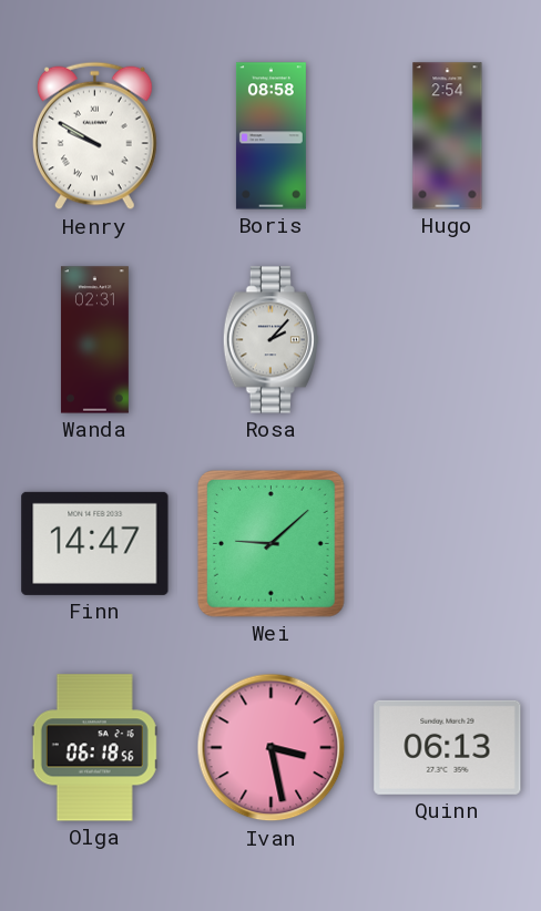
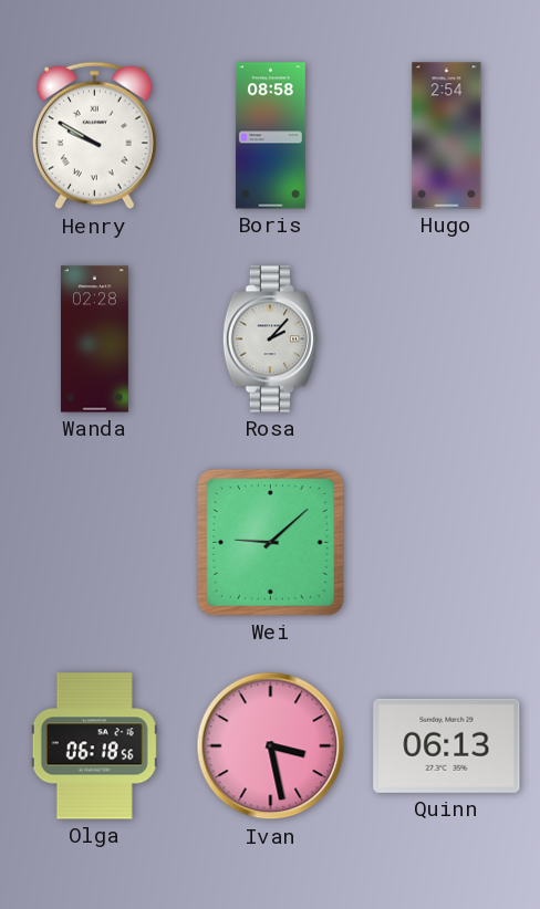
Wanda: 02:31 -> 02:28 (94, 339)
Finn: 14:47 -> none (95, 543)
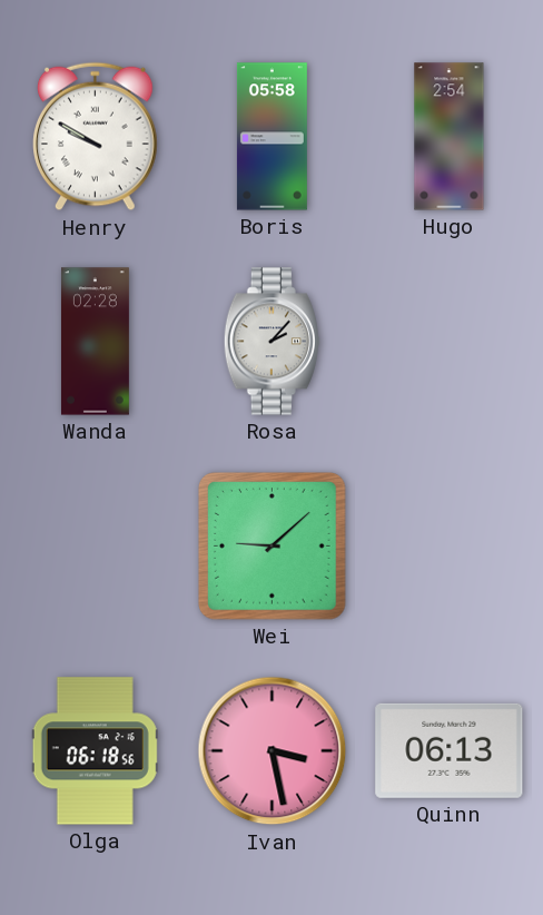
Boris: 08:58 -> 05:58 (271, 137)
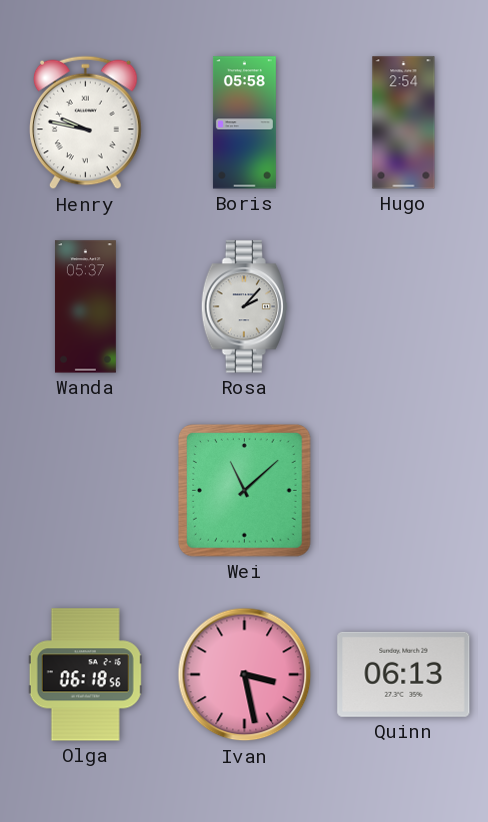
Henry: 9:50 -> 9:47 (86, 123)
Wanda: 02:28 -> 05:37 (85, 307)
Wei: 9:08 -> 11:08 (245, 491)
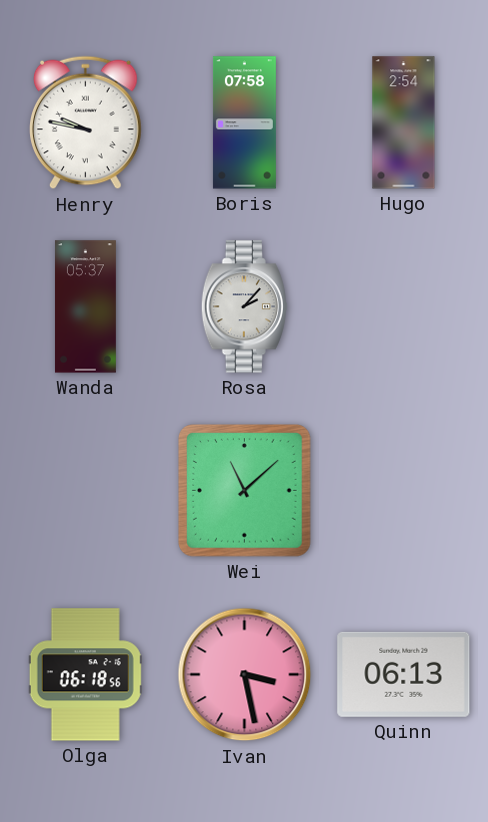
Boris: 05:58 -> 07:58 (244, 123)
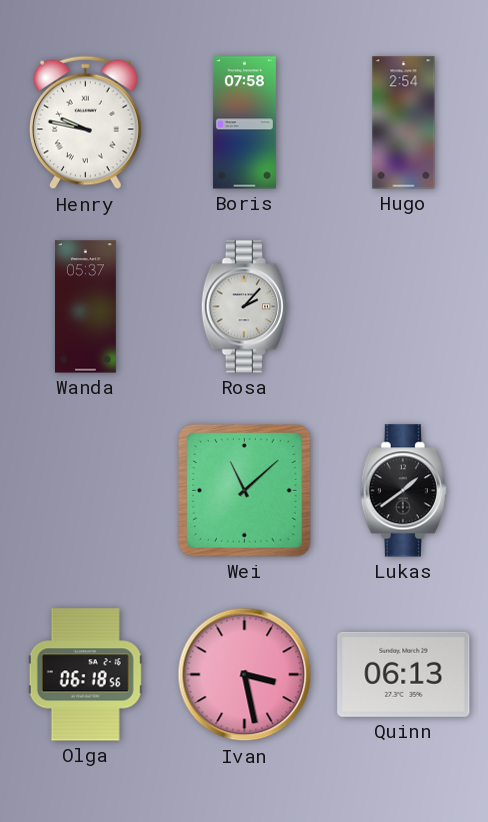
Lukas: none -> 1:39 (403, 491)
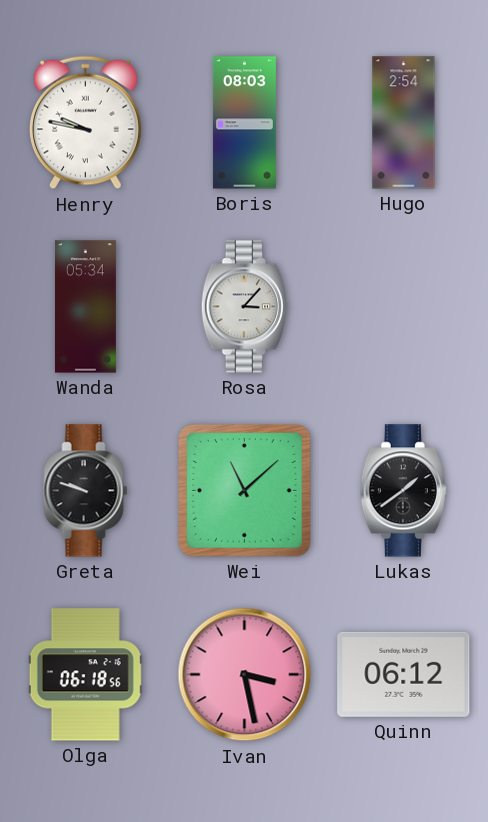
Boris: 07:58 -> 08:03 (244, 123)
Wanda: 05:37 -> 05:34 (85, 307)
Rosa: 2:07 -> 3:07 (244, 307)
Greta: none -> 9:48 (86, 491)
Quinn: 06:13 -> 06:12 (404, 674)
